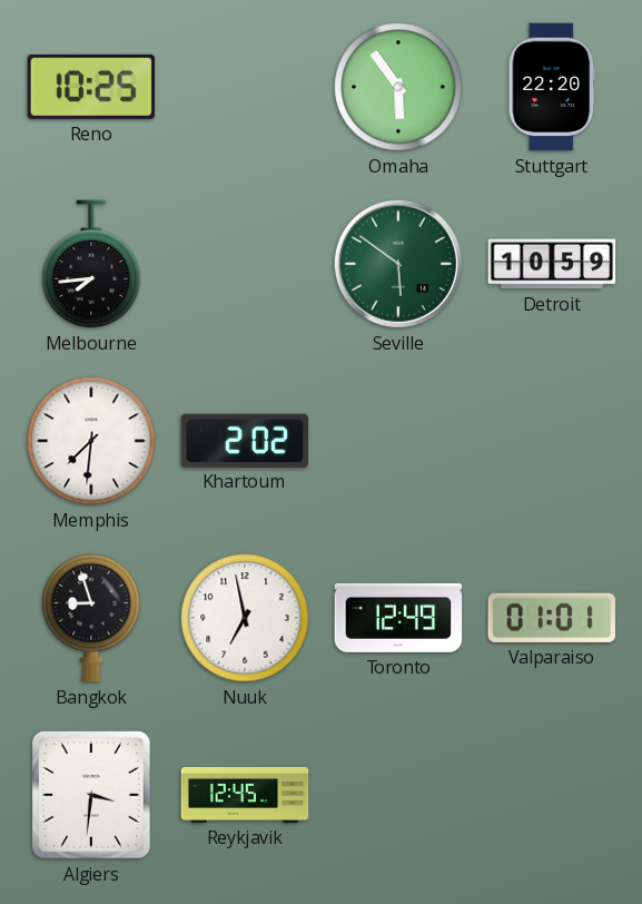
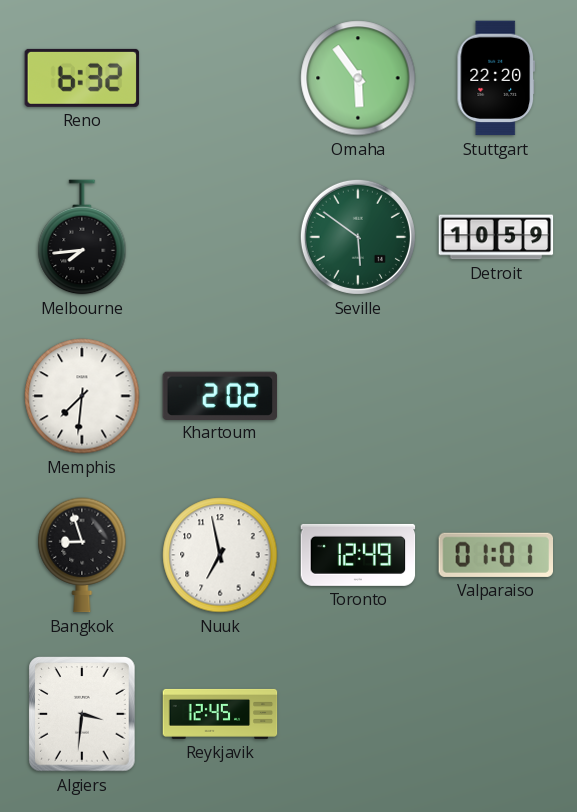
Reno: 10:25 -> 6:32 (82, 78)
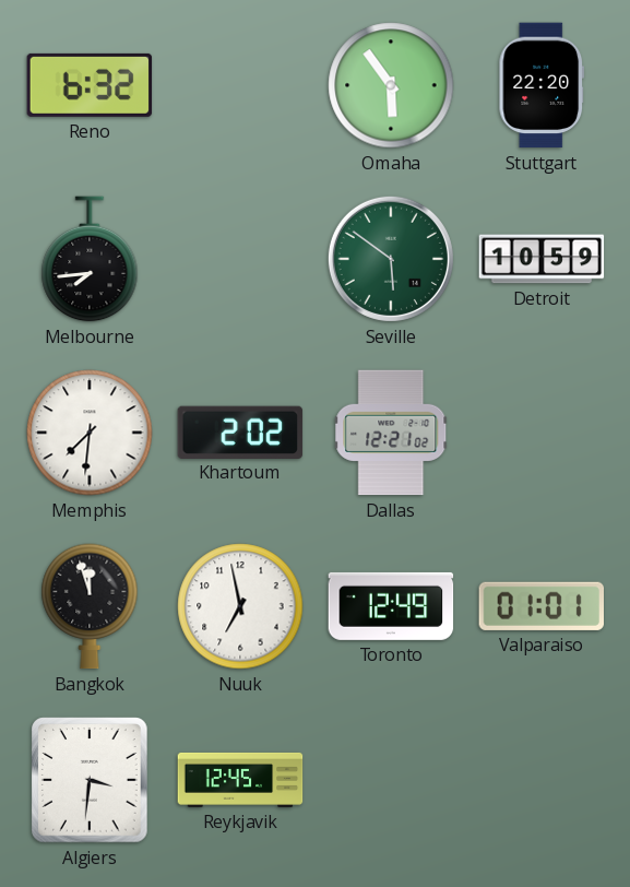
Dallas: none -> 12:21 (392, 433)
Bangkok: 8:57 -> 11:57 (90, 606)
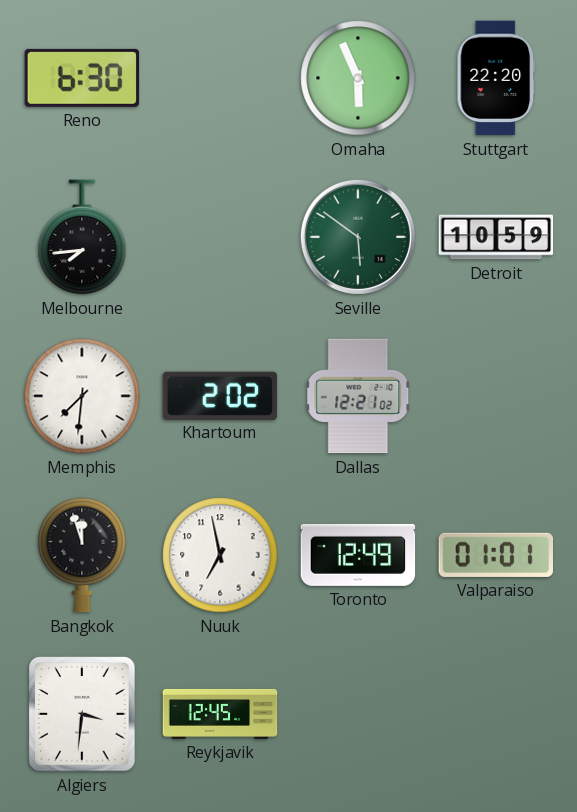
Reno: 6:32 -> 6:30 (82, 78)
Omaha: 5:54 -> 5:56 (358, 78)
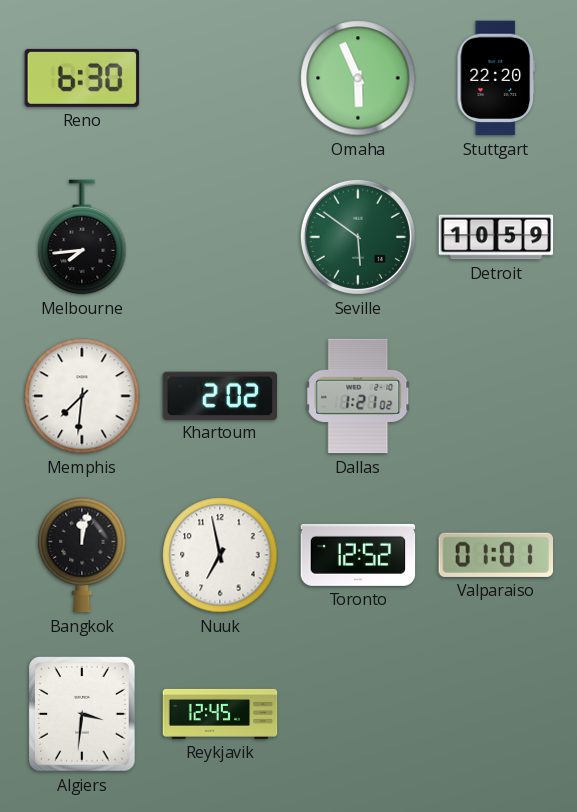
Dallas: 12:21 -> 1:21 (359, 396)
Bangkok: 11:57 -> 12:02 (82, 555)
Toronto: 12:49 -> 12:52 (358, 555)
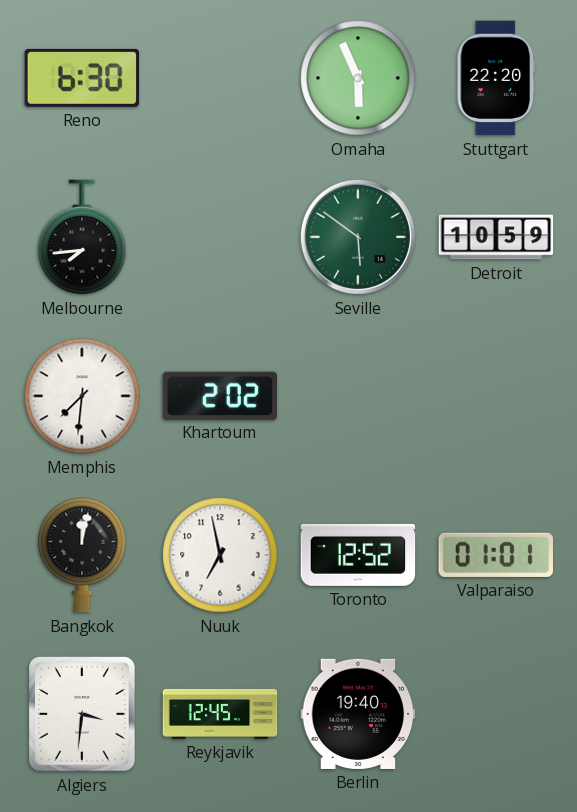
Dallas: 1:21 -> none (359, 396)
Berlin: none -> 19:40 (358, 714)
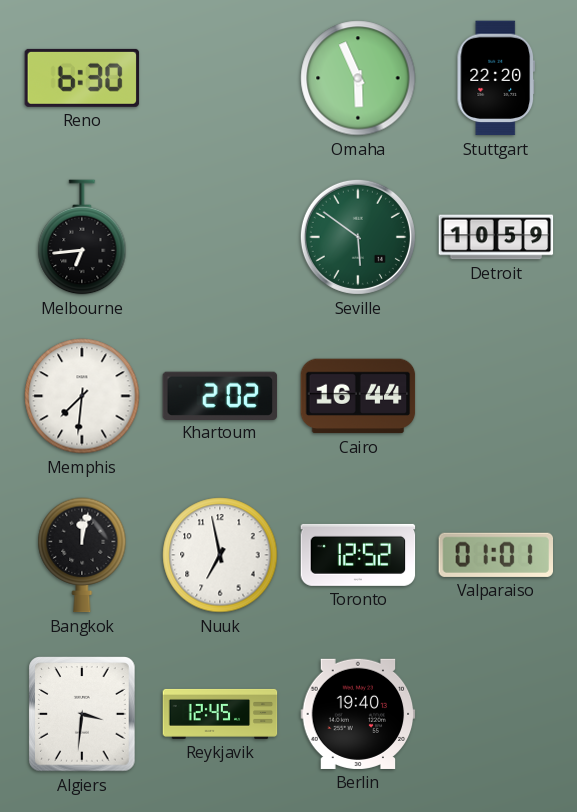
Melbourne: 7:44 -> 6:44 (82, 237)
Cairo: none -> 16:44 (358, 396)
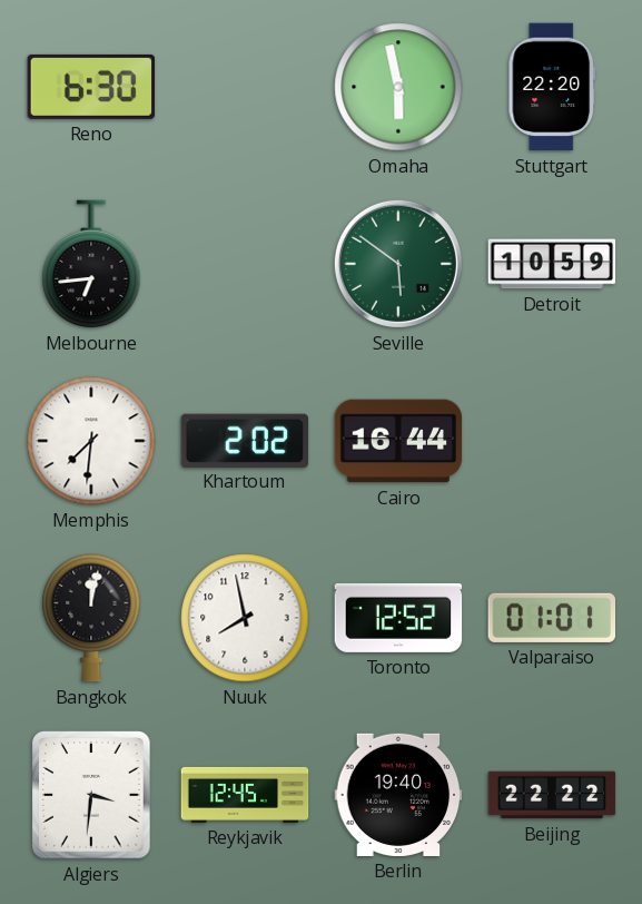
Omaha: 5:56 -> 5:58 (398, 87)
Nuuk: 6:58 -> 7:58 (245, 618)
Beijing: none -> 22:22 (552, 795)
